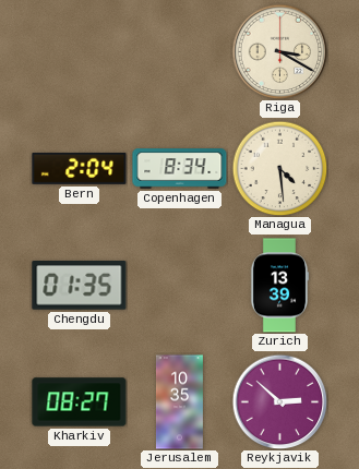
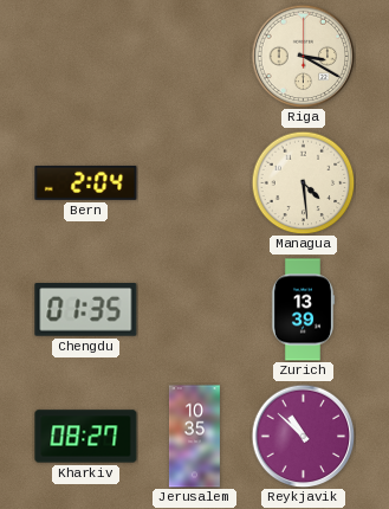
Copenhagen: 8:34 -> none (180, 169)
Reykjavik: 2:52 -> 10:52 (303, 436)
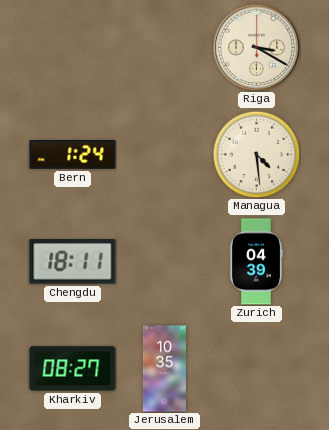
Bern: 2:04 -> 1:24 (73, 154)
Chengdu: 01:35 -> 18:11 (73, 262)
Zurich: 13:39 -> 04:39 (256, 262)
Reykjavik: 10:52 -> none (303, 436)
